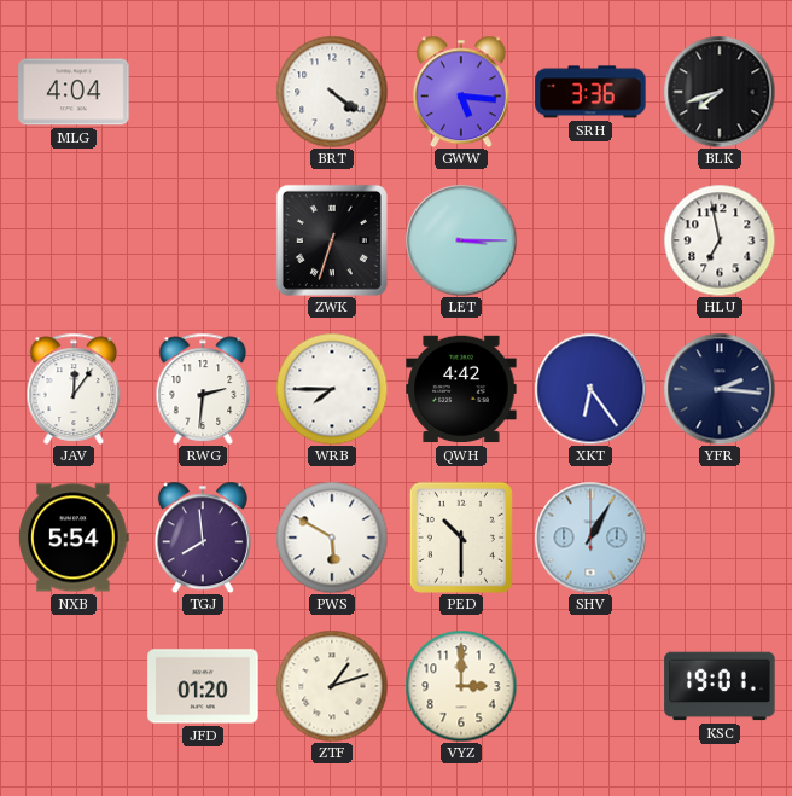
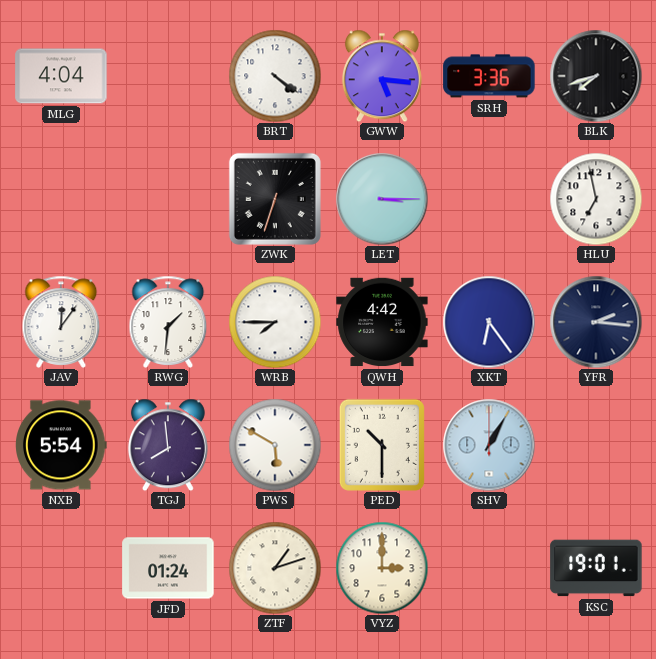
RWG: 2:31 -> 1:31 (168, 322)
JFD: 01:20 -> 01:24 (168, 568)
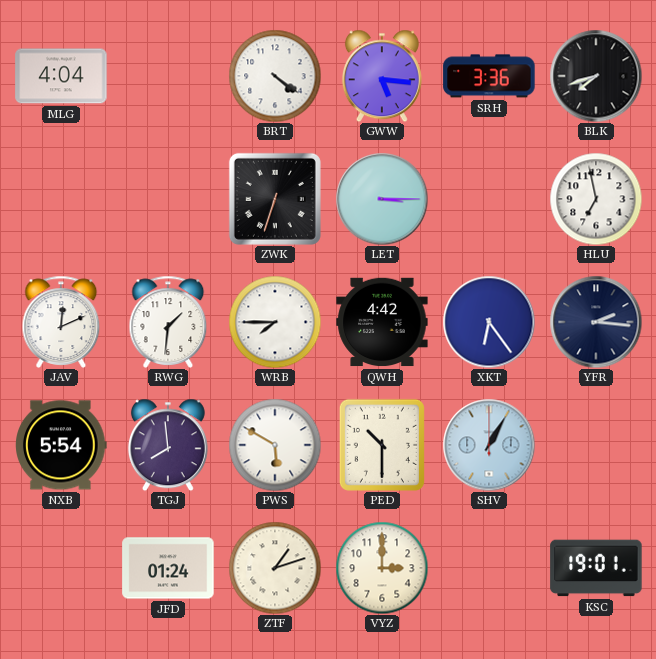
JAV: 12:06 -> 12:11 (61, 322)
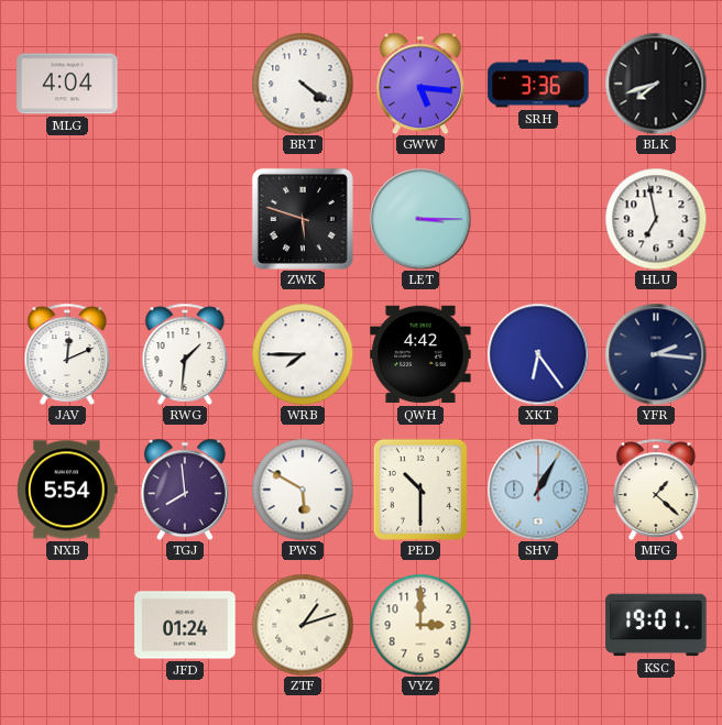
ZWK: 6:33 -> 5:48 (303, 219)
MFG: none -> 1:22 (656, 490)
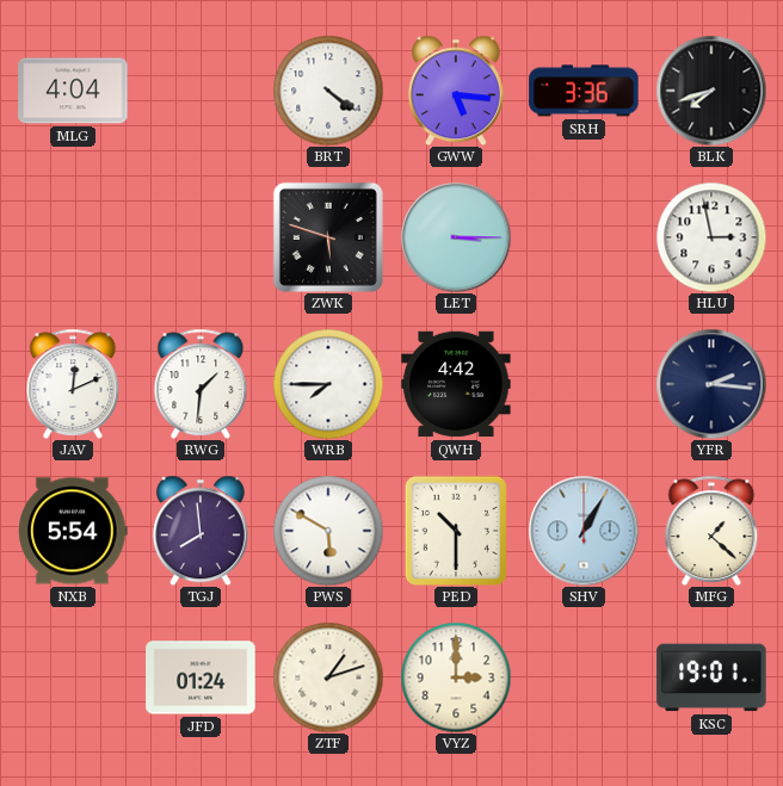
HLU: 6:58 -> 2:58 (711, 237)
XKT: 6:24 -> none (538, 354)
